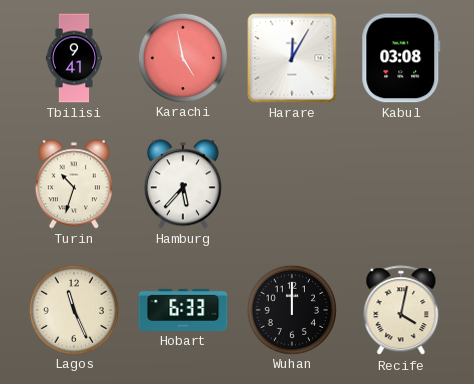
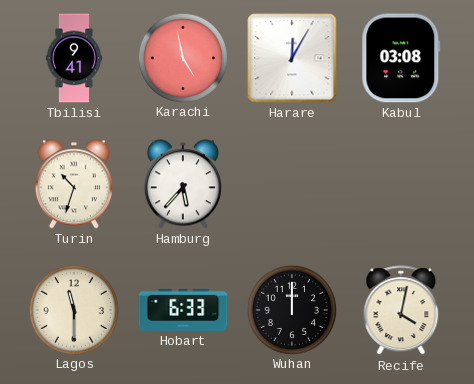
Lagos: 11:26 -> 11:30 (73, 309)
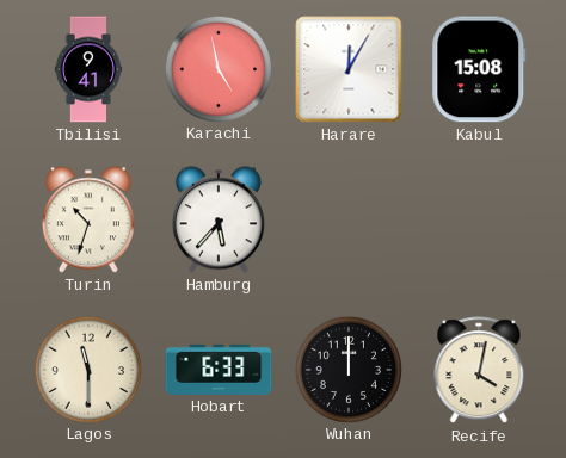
Kabul: 03:08 -> 15:08 (479, 69)
